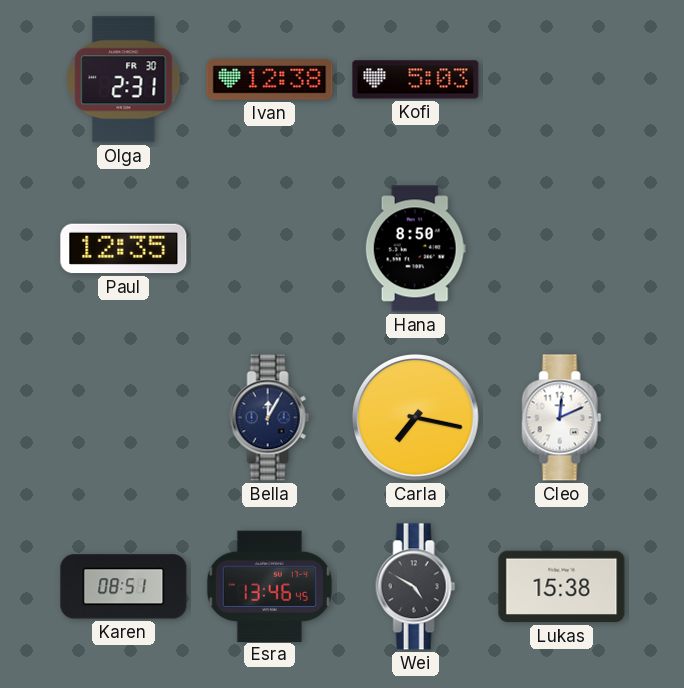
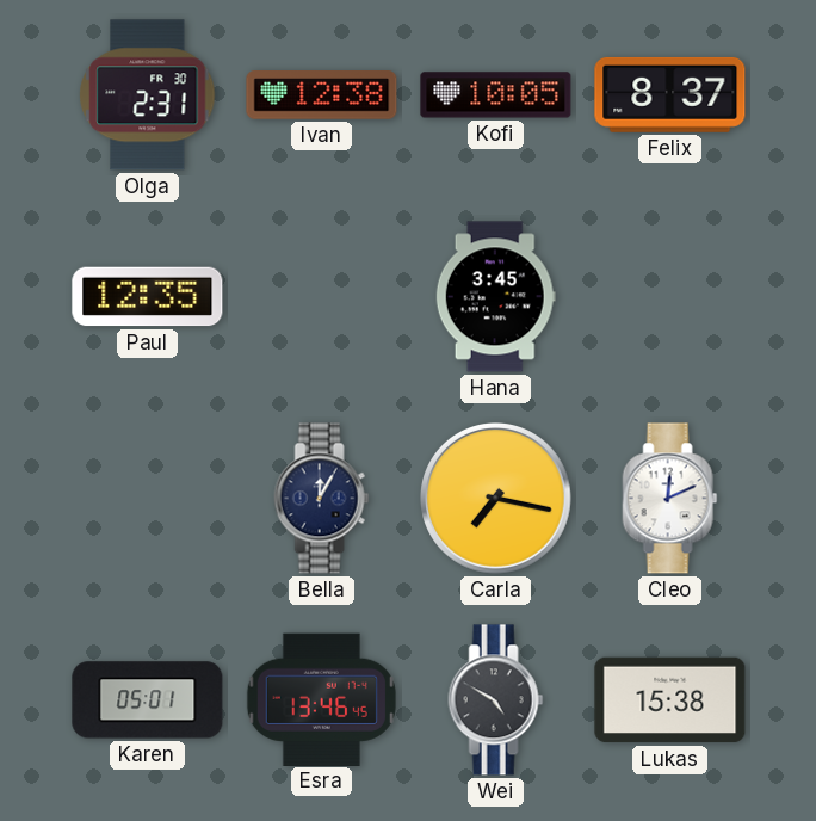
Kofi: 5:03 -> 10:05 (496, 95)
Felix: none -> 8:37 (670, 94)
Hana: 8:50 -> 3:45 (495, 297)
Karen: 08:51 -> 05:01 (148, 700)
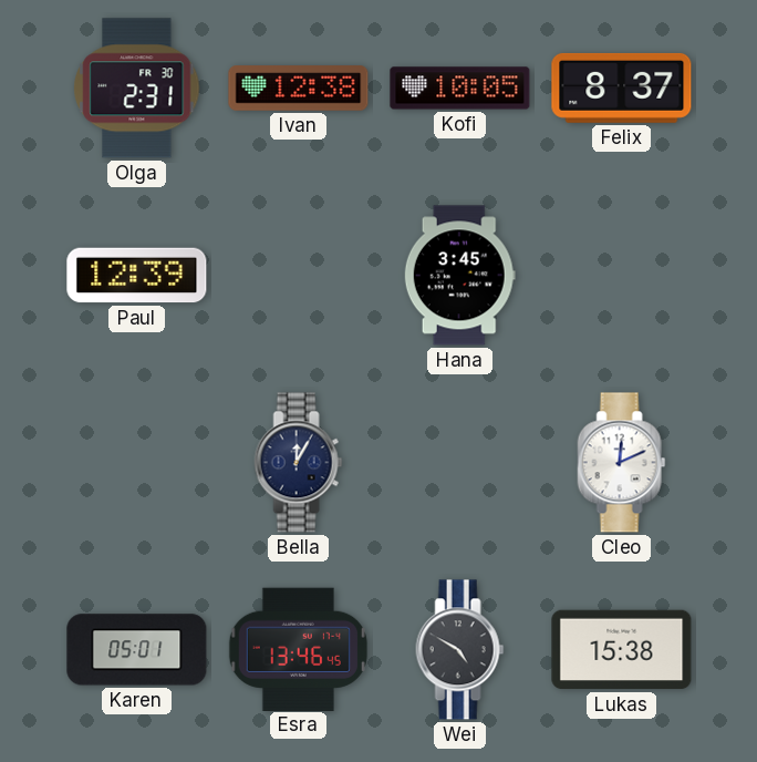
Paul: 12:35 -> 12:39 (137, 276)
Carla: 7:17 -> none (496, 499)
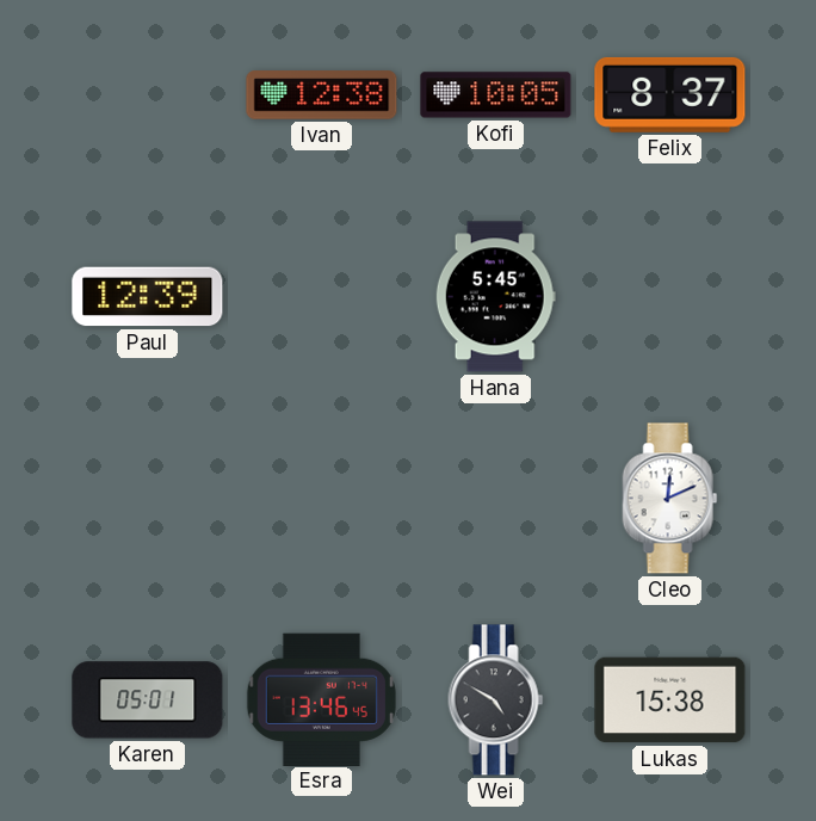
Olga: 2:31 -> none (137, 89)
Hana: 3:45 -> 5:45 (495, 297)
Bella: 12:05 -> none (299, 463)
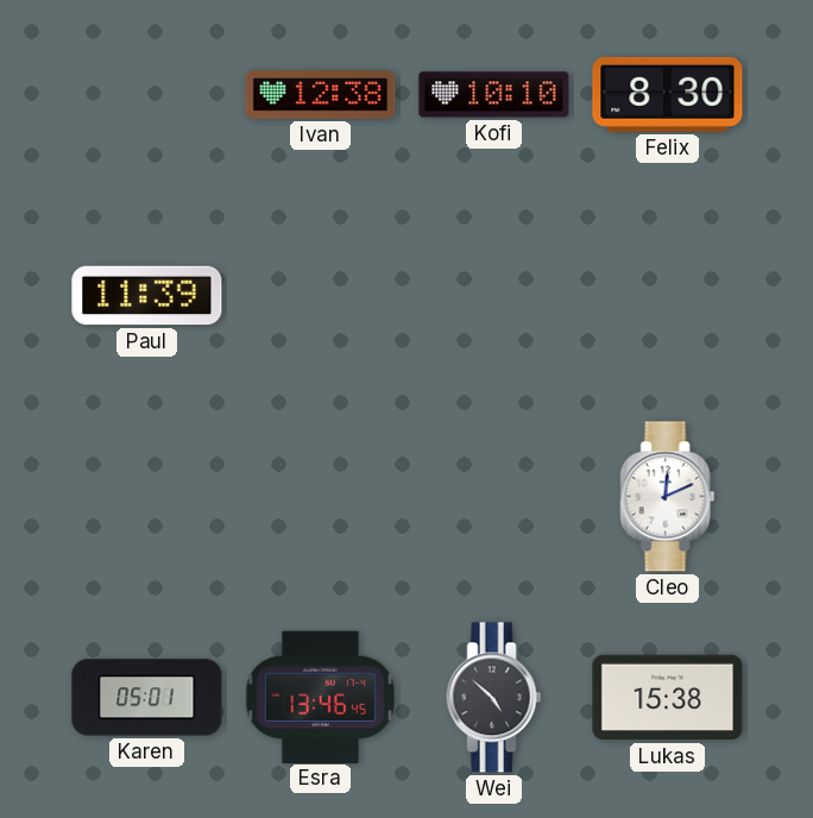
Kofi: 10:05 -> 10:10 (494, 95)
Felix: 8:37 -> 8:30 (668, 94)
Paul: 12:39 -> 11:39 (147, 296)
Hana: 5:45 -> none (495, 297)
Wei: 4:50 -> 4:52 (494, 698)
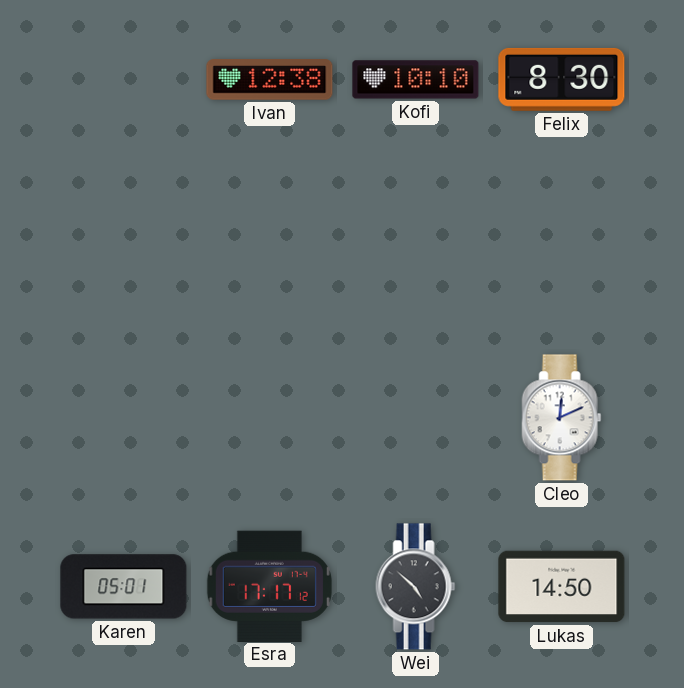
Paul: 11:39 -> none (147, 296)
Esra: 13:46 -> 17:17 (269, 586)
Lukas: 15:38 -> 14:50 (562, 587)
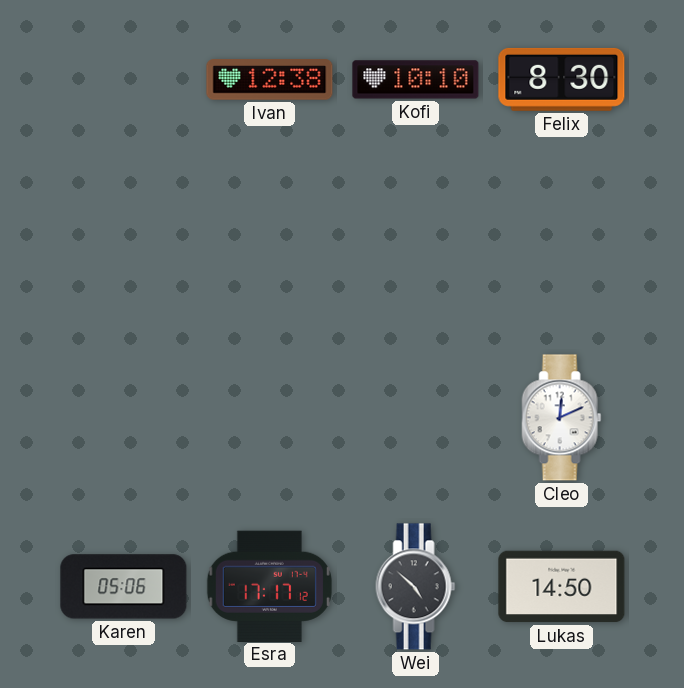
Karen: 05:01 -> 05:06 (124, 587)
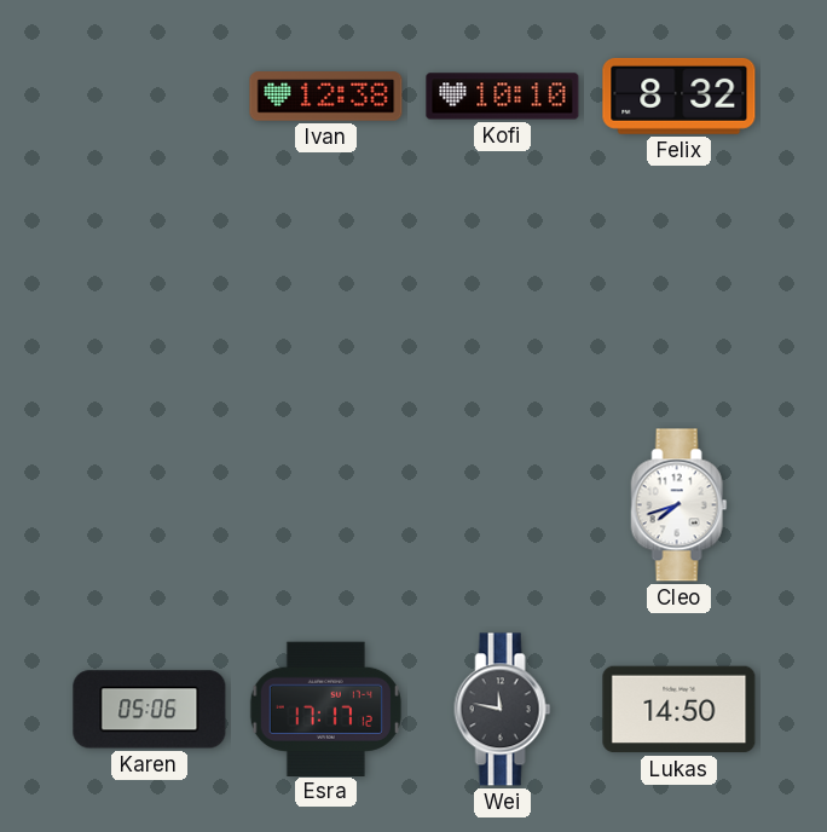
Felix: 8:30 -> 8:32 (679, 96)
Cleo: 12:11 -> 7:42 (679, 505)
Wei: 4:52 -> 11:47 (503, 710)
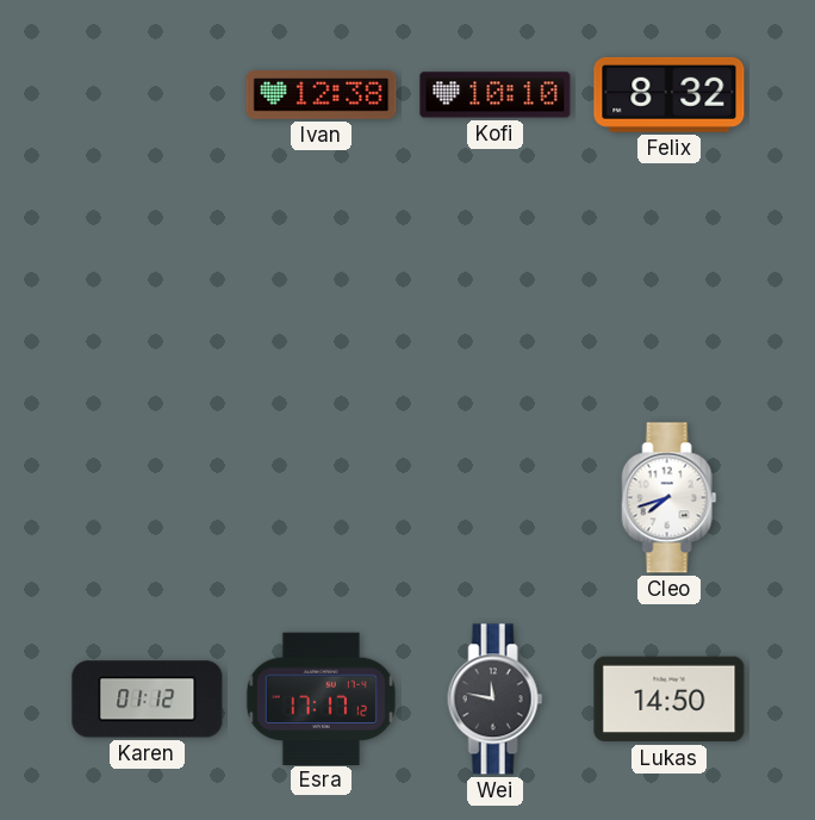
Karen: 05:06 -> 01:12 (148, 700)
